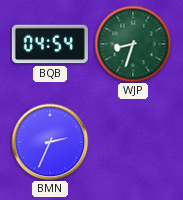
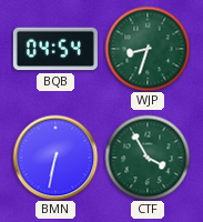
BMN: 2:34 -> 6:32 (55, 158)
CTF: none -> 3:55 (148, 158)
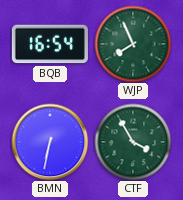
BQB: 04:54 -> 16:54 (50, 44)
WJP: 8:33 -> 7:56 (133, 44)
